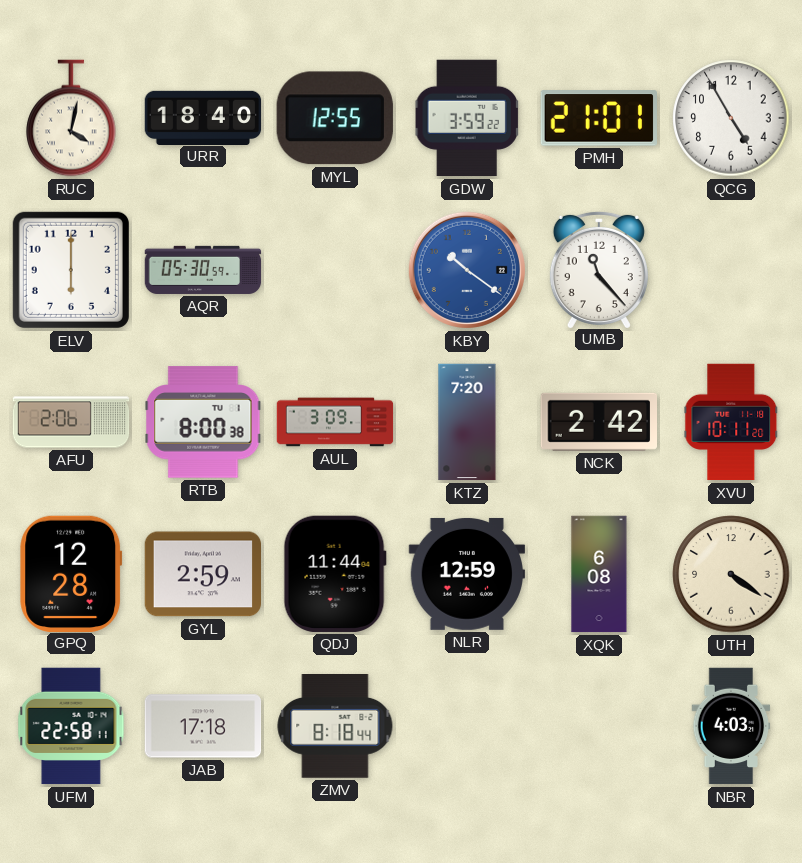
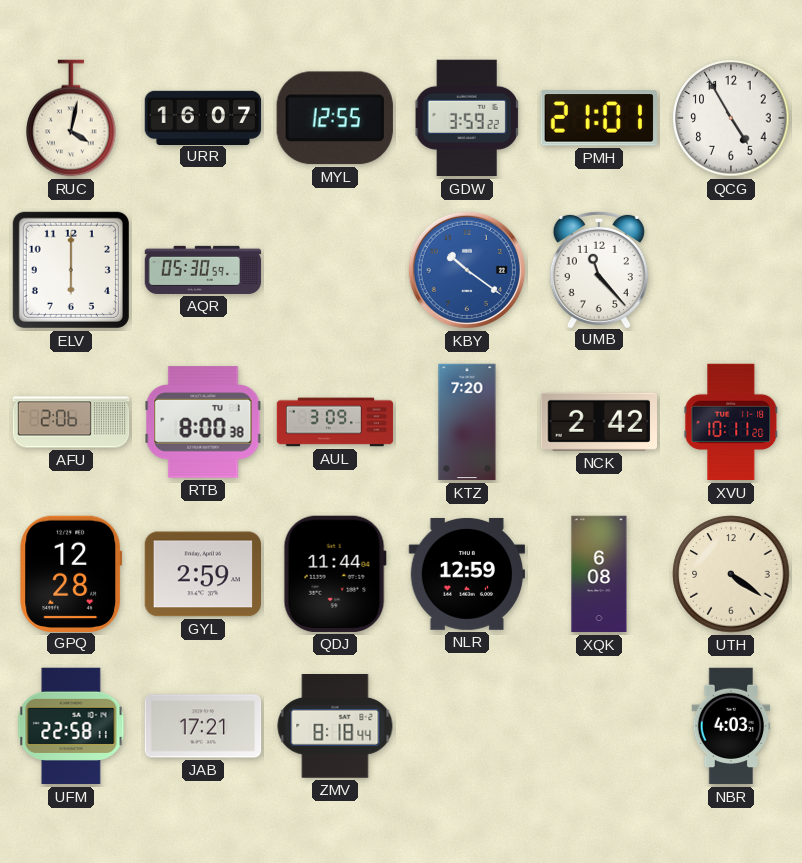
URR: 18:40 -> 16:07 (203, 117)
JAB: 17:18 -> 17:21 (203, 726)
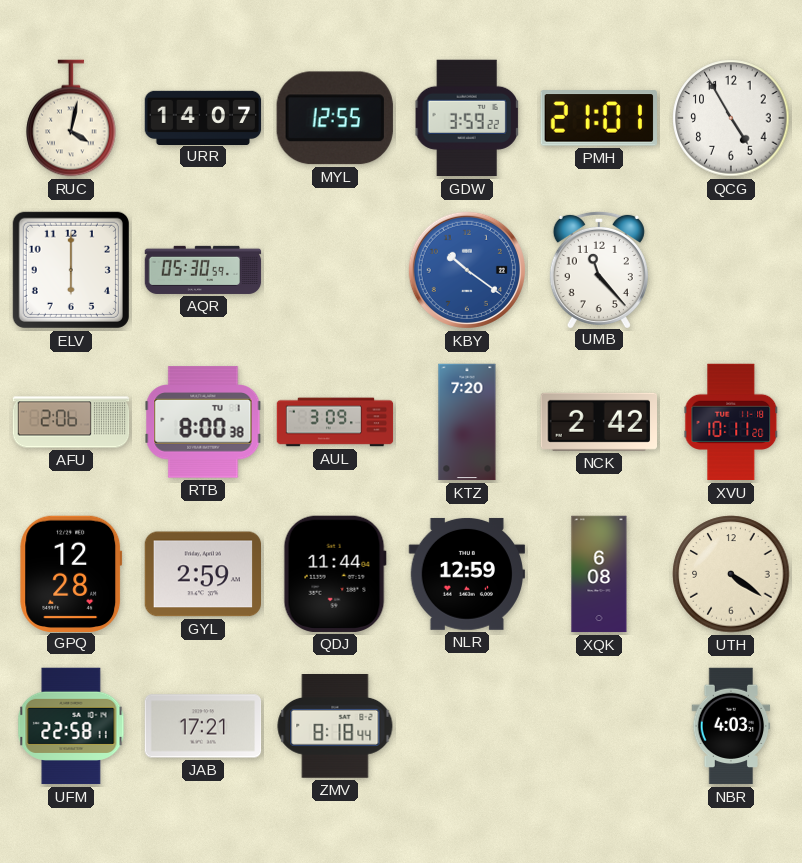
URR: 16:07 -> 14:07 (203, 117)
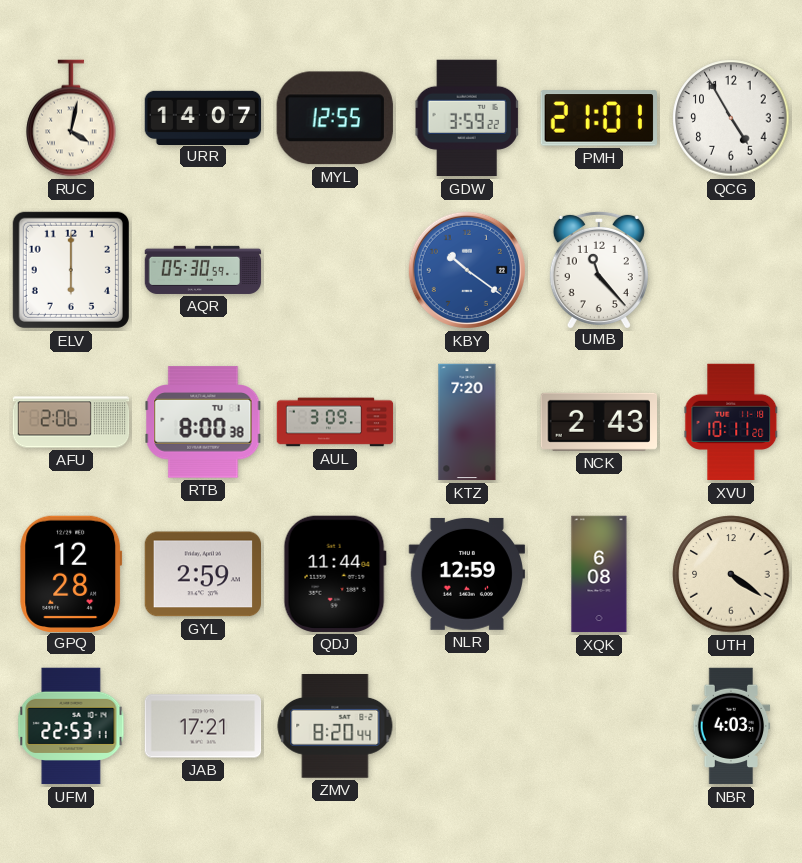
NCK: 2:42 -> 2:43 (599, 422)
UFM: 22:58 -> 22:53 (71, 726)
ZMV: 8:18 -> 8:20 (335, 727)
